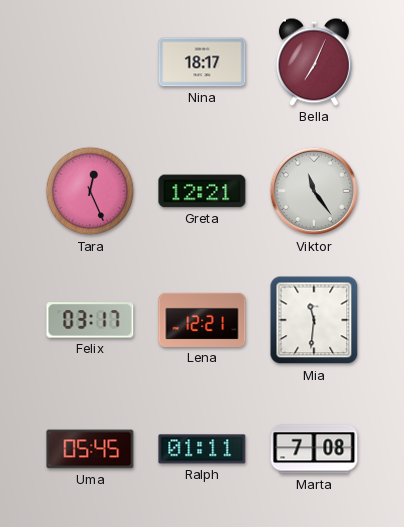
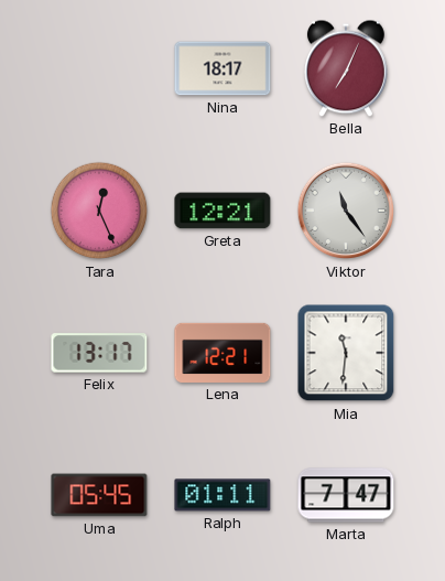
Felix: 03:17 -> 13:17 (99, 353)
Marta: 7:08 -> 7:47 (346, 495)
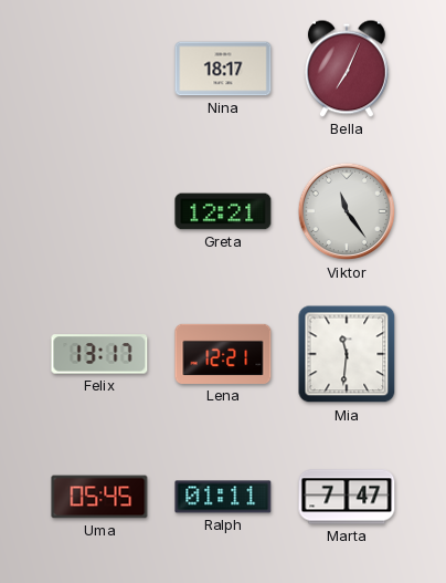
Tara: 12:26 -> none (99, 211)
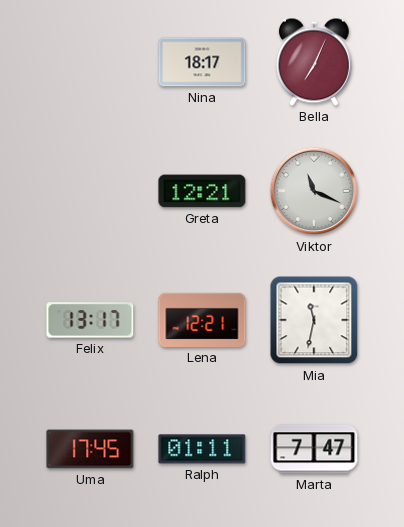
Viktor: 11:24 -> 11:19 (314, 191)
Mia: 11:31 -> 11:32 (314, 320)
Uma: 05:45 -> 17:45 (90, 449)
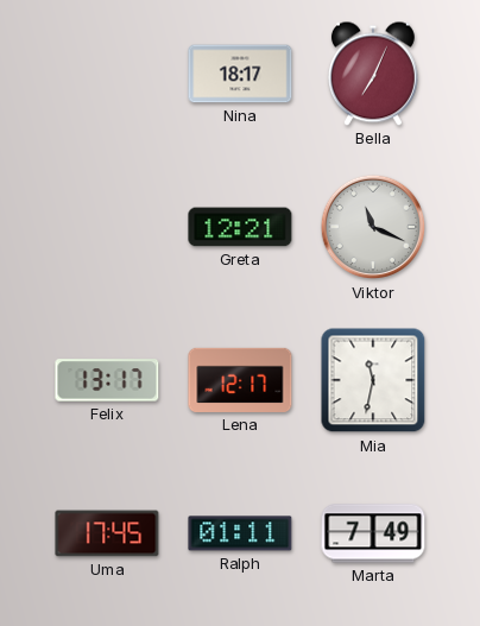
Lena: 12:21 -> 12:17 (240, 380)
Marta: 7:47 -> 7:49 (373, 533)
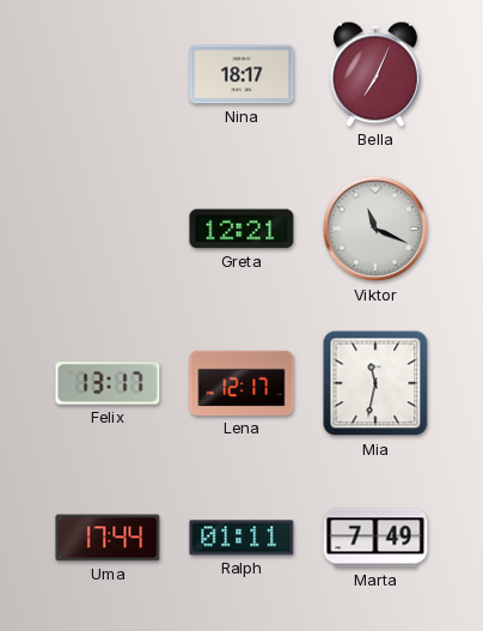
Uma: 17:45 -> 17:44 (108, 538)
